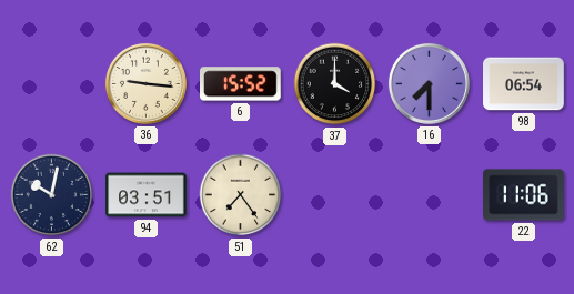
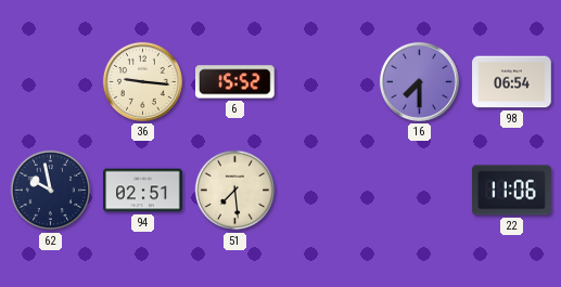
37: 4:00 -> none (335, 84)
62: 10:02 -> 9:58 (51, 191)
94: 03:51 -> 02:51 (143, 191)
51: 7:24 -> 7:29 (235, 191)
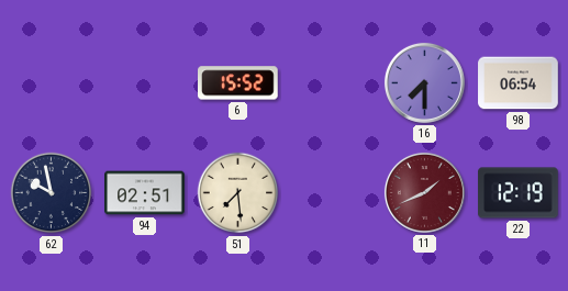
36: 9:16 -> none (142, 81)
11: none -> 1:41 (424, 192)
22: 11:06 -> 12:19 (519, 193)
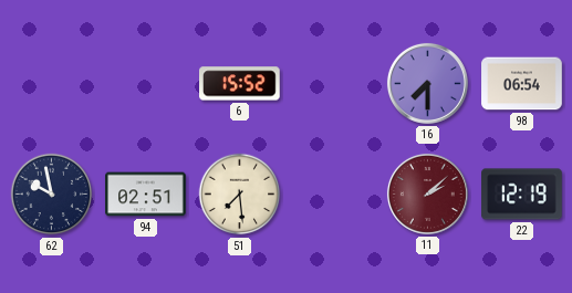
11: 1:41 -> 2:08 (427, 193)
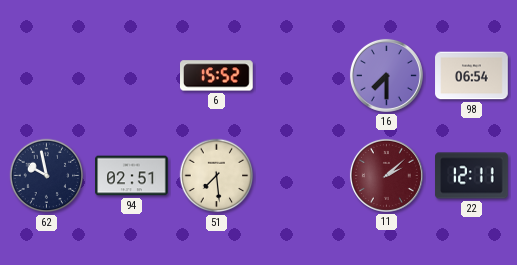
22: 12:19 -> 12:11 (472, 176)
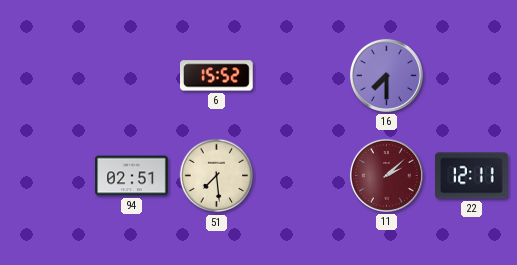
98: 06:54 -> none (472, 76)
62: 9:58 -> none (47, 176)
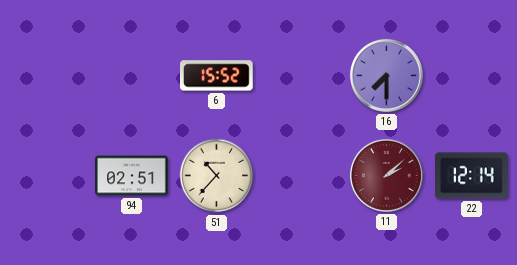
51: 7:29 -> 10:37 (217, 176)
22: 12:11 -> 12:14 (472, 176)
